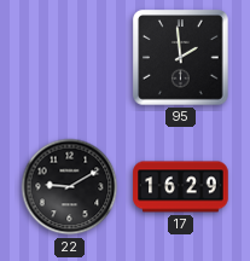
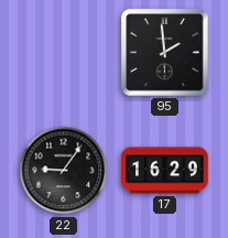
22: 9:10 -> 9:06 (64, 171)
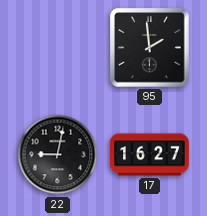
22: 9:06 -> 9:02 (58, 155)
17: 16:29 -> 16:27 (150, 155)
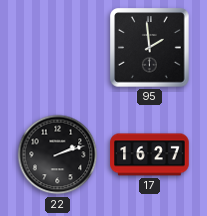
22: 9:02 -> 2:12 (58, 155)
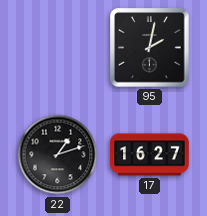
95: 1:59 -> 2:02 (150, 48)
22: 2:12 -> 1:12 (58, 155)
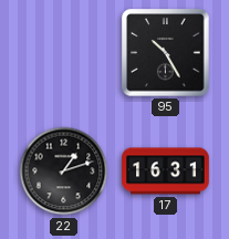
95: 2:02 -> 10:25 (166, 53)
17: 16:27 -> 16:31 (166, 172)
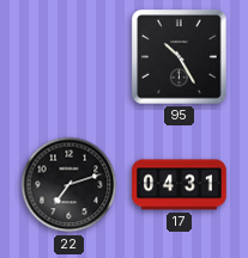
22: 1:12 -> 7:12 (69, 185)
17: 16:31 -> 04:31 (180, 185)
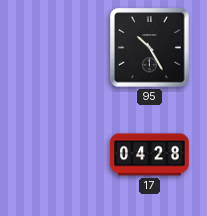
22: 7:12 -> none (69, 185)
17: 04:31 -> 04:28 (150, 155)
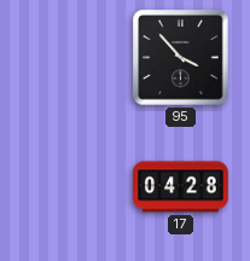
95: 10:25 -> 3:53 (181, 58)
